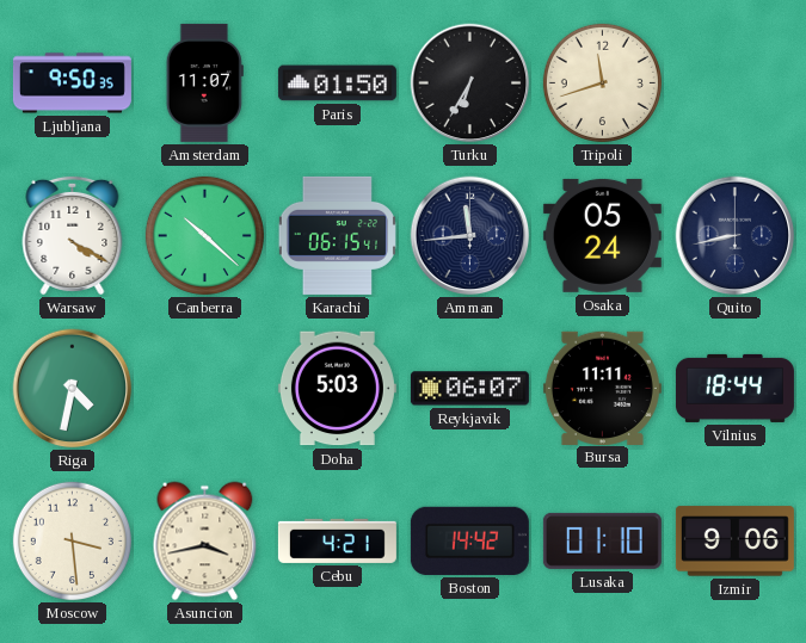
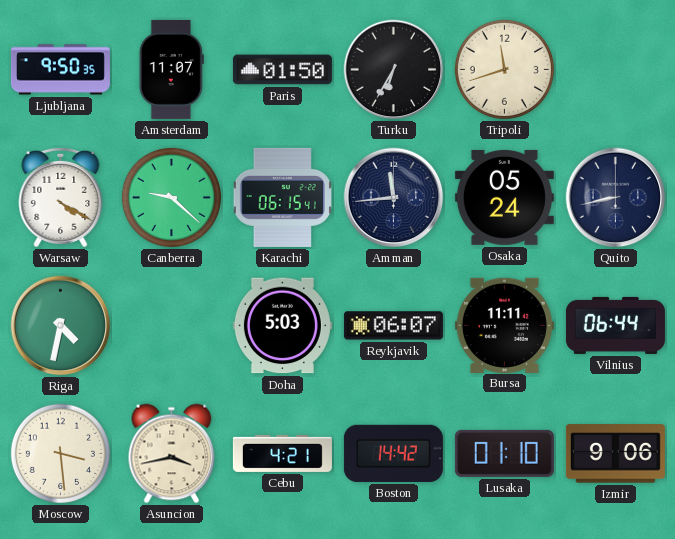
Canberra: 10:22 -> 9:22 (171, 197)
Vilnius: 18:44 -> 06:44 (615, 325)
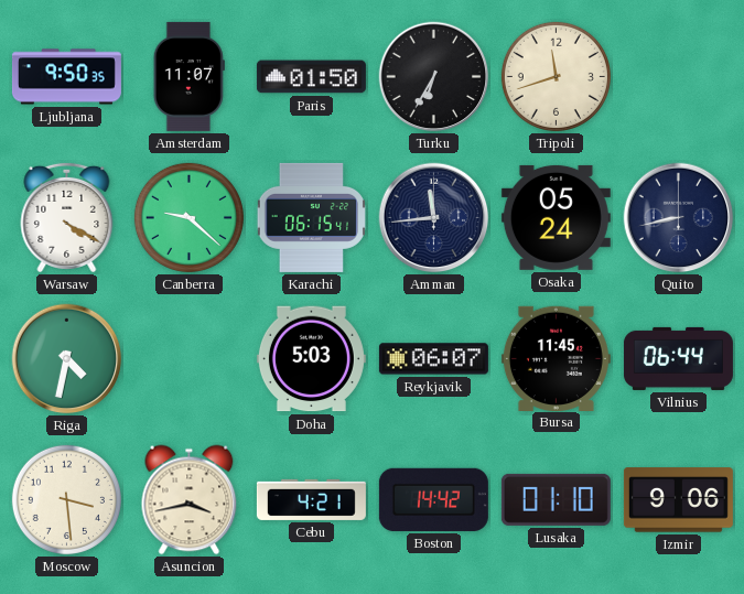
Bursa: 11:11 -> 11:45 (556, 358)
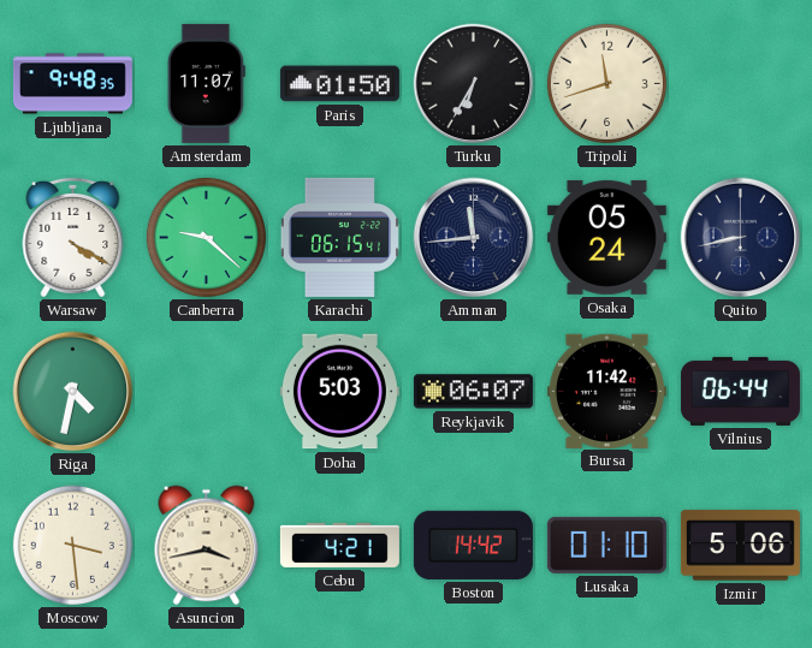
Ljubljana: 9:50 -> 9:48 (72, 84)
Bursa: 11:45 -> 11:42 (606, 391)
Izmir: 9:06 -> 5:06 (740, 546)
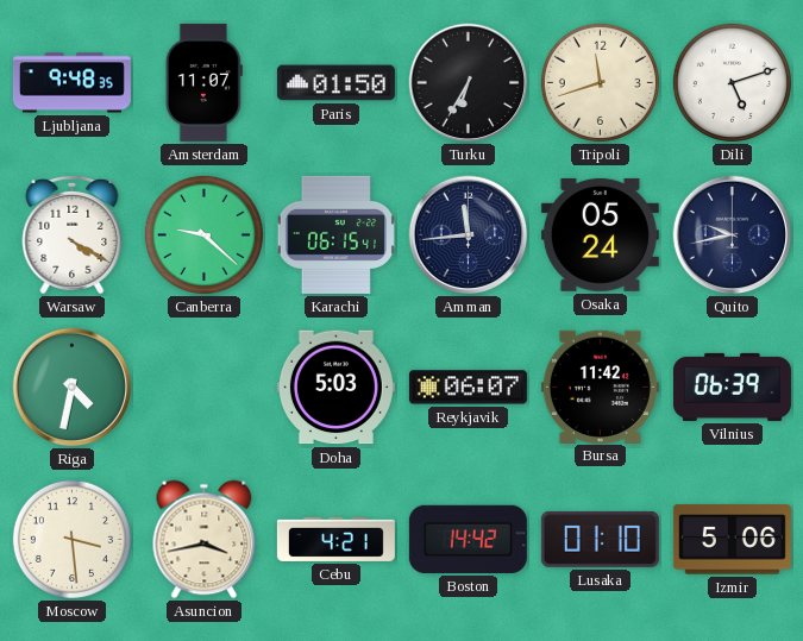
Dili: none -> 5:12 (732, 82)
Quito: 8:43 -> 9:43 (733, 235)
Vilnius: 06:44 -> 06:39 (732, 387)
